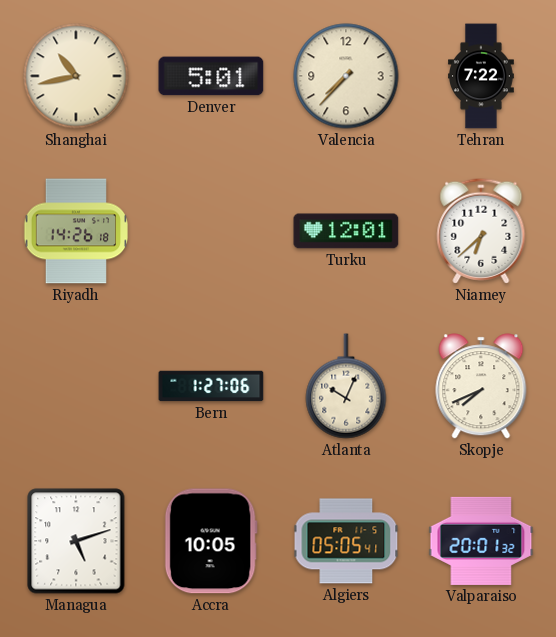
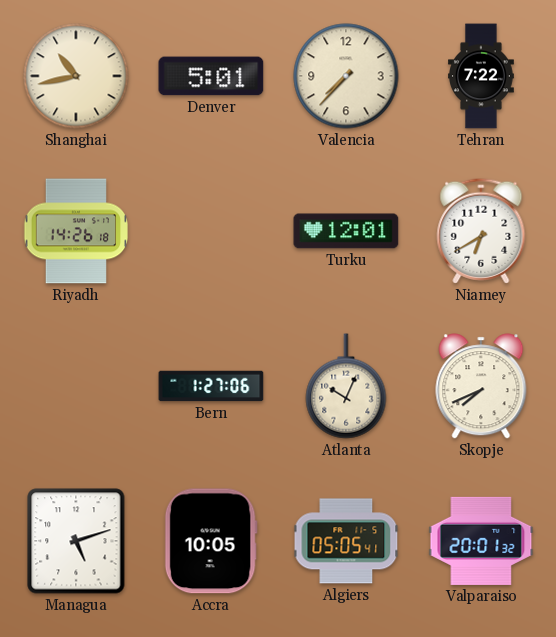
Niamey: 6:38 -> 6:40 (481, 231)
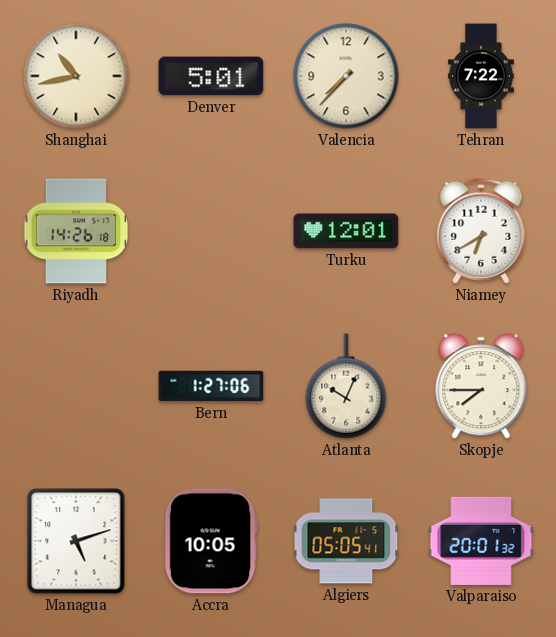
Skopje: 7:41 -> 7:45 (481, 386)
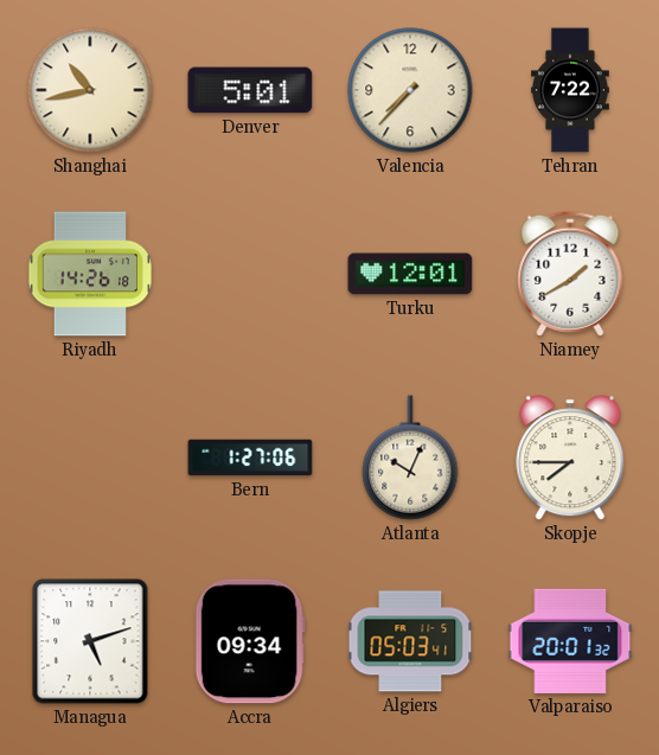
Niamey: 6:40 -> 1:40 (570, 274)
Accra: 10:05 -> 09:34 (250, 641)
Algiers: 05:05 -> 05:03 (410, 641)
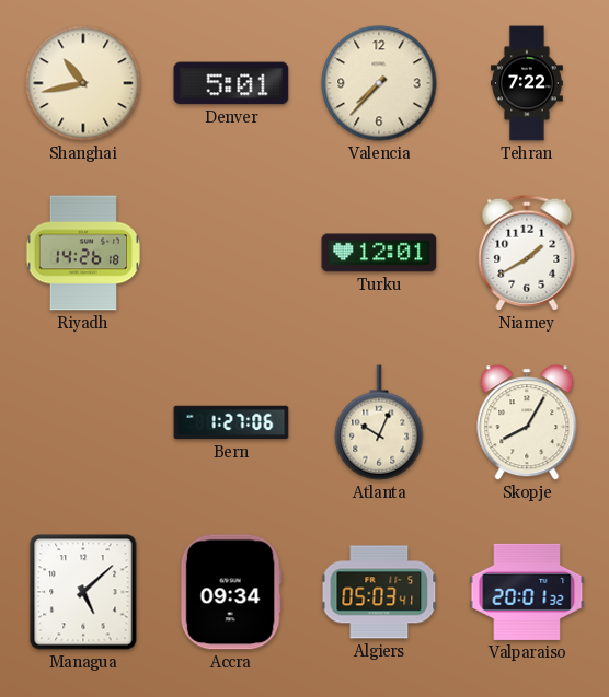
Skopje: 7:45 -> 8:05 (527, 422)
Managua: 5:12 -> 5:08 (83, 592)
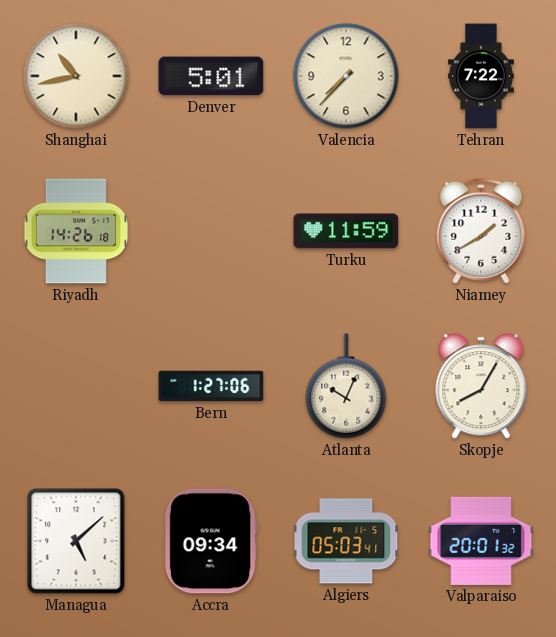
Turku: 12:01 -> 11:59 (346, 231)
